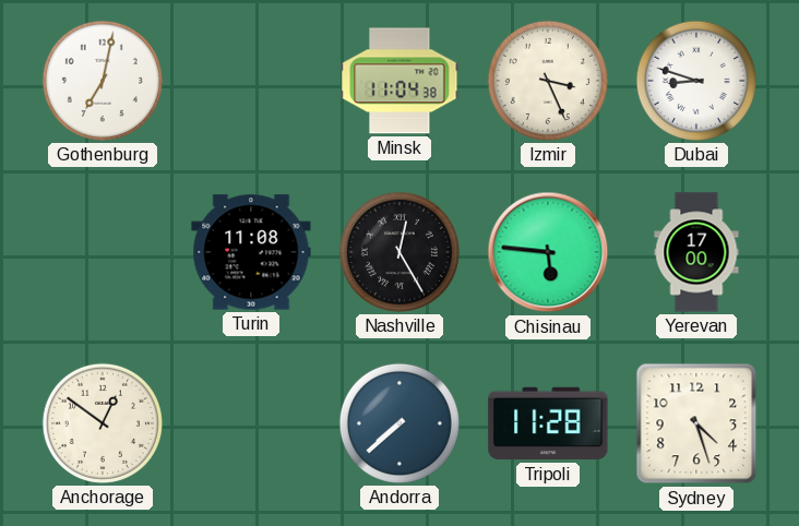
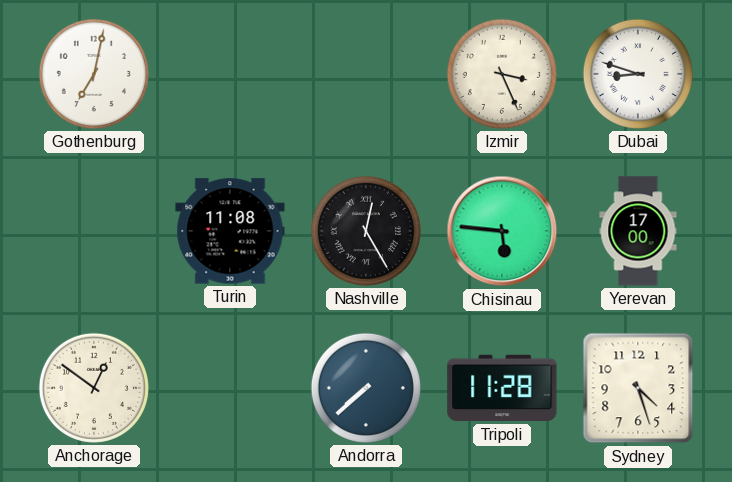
Minsk: 11:04 -> none (399, 81)
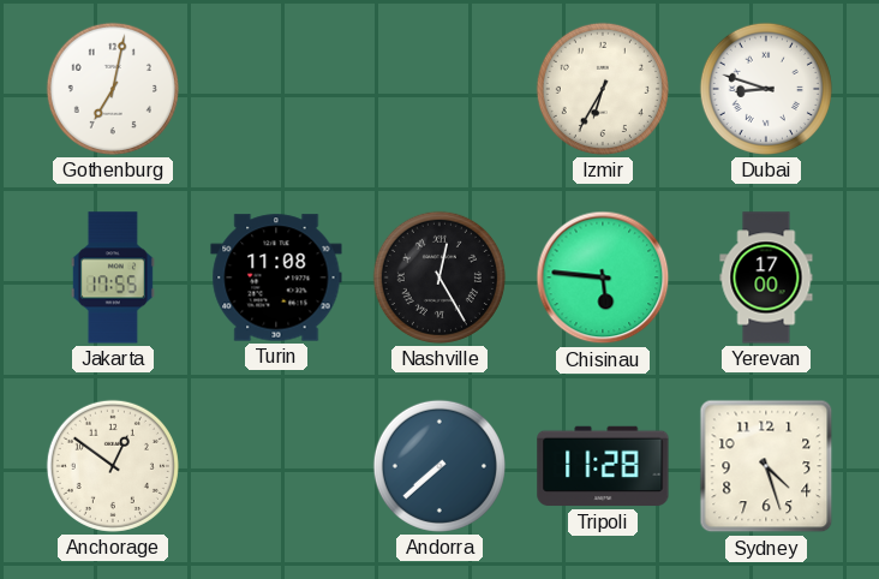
Izmir: 3:26 -> 6:35 (603, 89)
Jakarta: none -> 17:55 (113, 277)
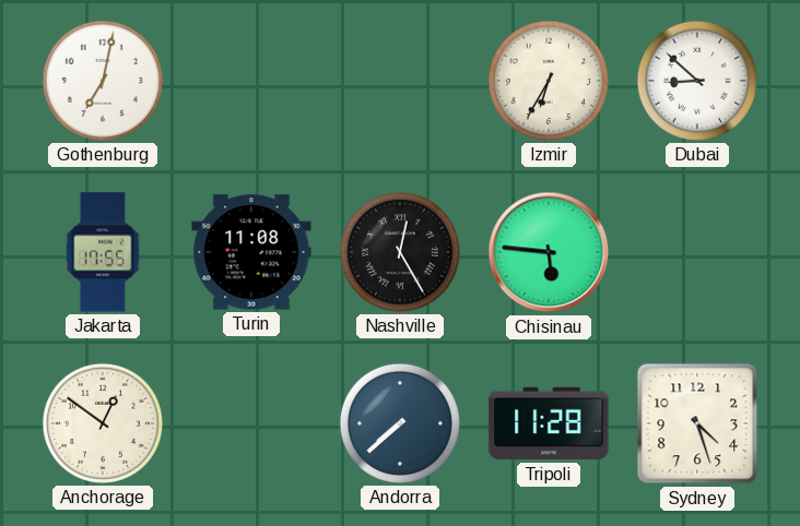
Dubai: 8:48 -> 8:52 (697, 81)
Yerevan: 17:00 -> none (766, 277)
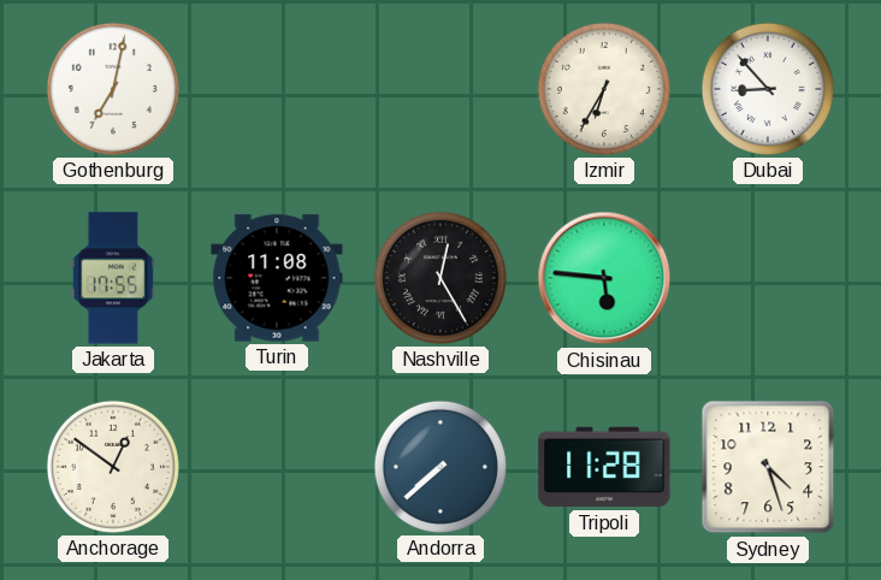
Dubai: 8:52 -> 8:53 (768, 89)
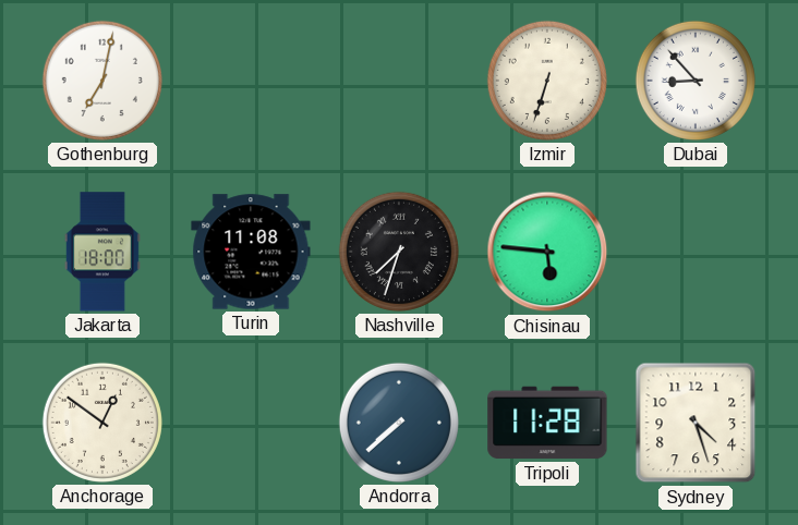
Izmir: 6:35 -> 6:33 (547, 81)
Jakarta: 17:55 -> 18:00 (102, 252)
Nashville: 12:25 -> 7:33 (399, 252)
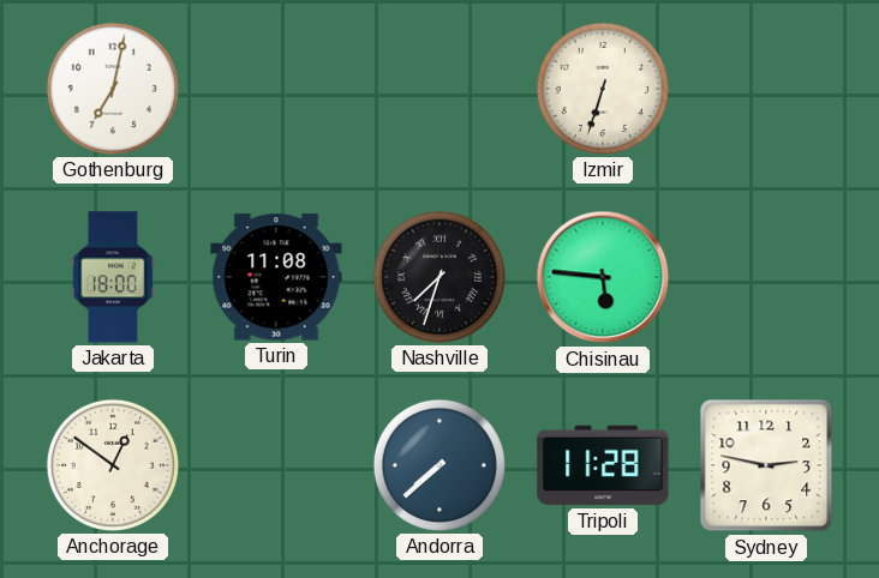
Dubai: 8:53 -> none (696, 81)
Sydney: 4:27 -> 2:47 (766, 465)
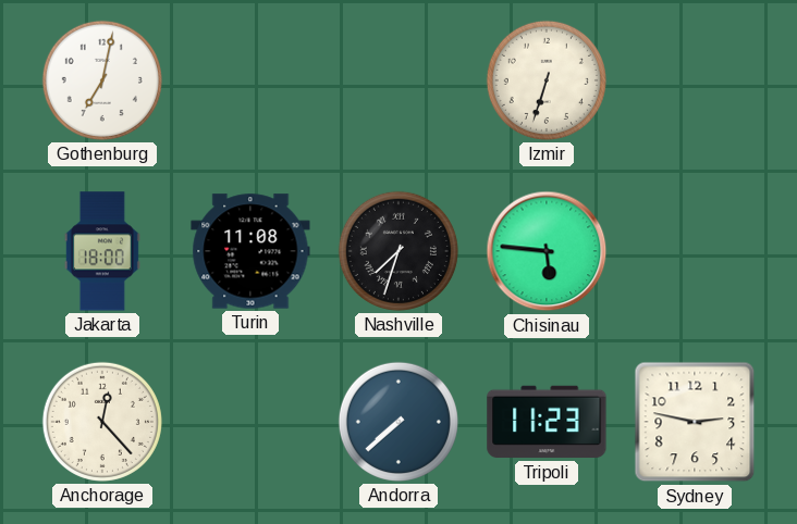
Anchorage: 12:51 -> 12:23 (102, 422)
Tripoli: 11:28 -> 11:23 (547, 422)
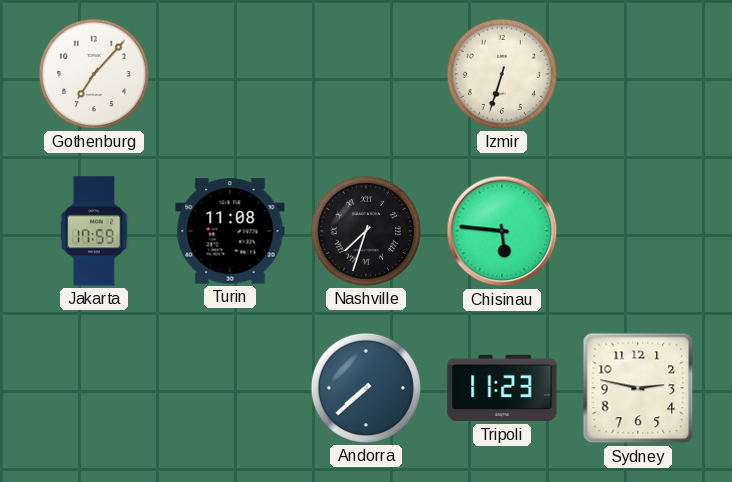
Gothenburg: 7:02 -> 7:07 (94, 74)
Jakarta: 18:00 -> 17:59 (94, 231)
Anchorage: 12:23 -> none (102, 422)
